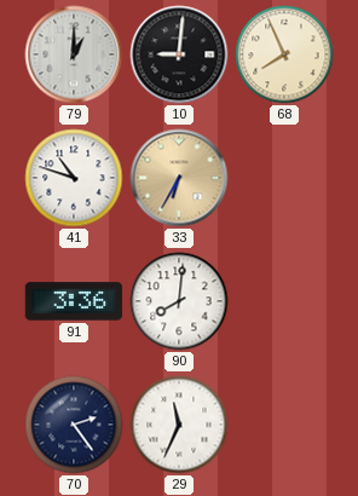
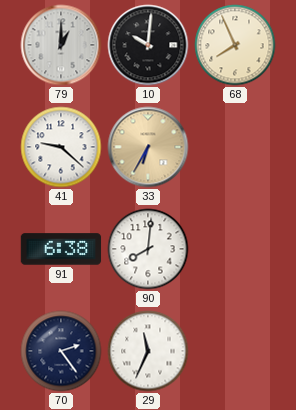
10: 9:01 -> 10:01 (148, 45)
41: 10:48 -> 9:22 (61, 147)
91: 3:36 -> 6:38 (61, 249)
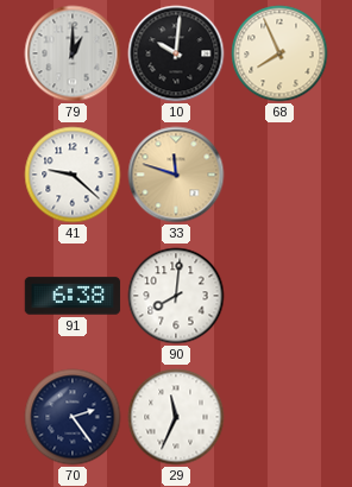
33: 6:35 -> 11:48 (176, 175)
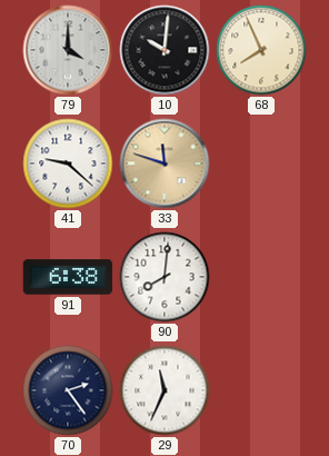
79: 1:00 -> 4:00 (68, 50)
